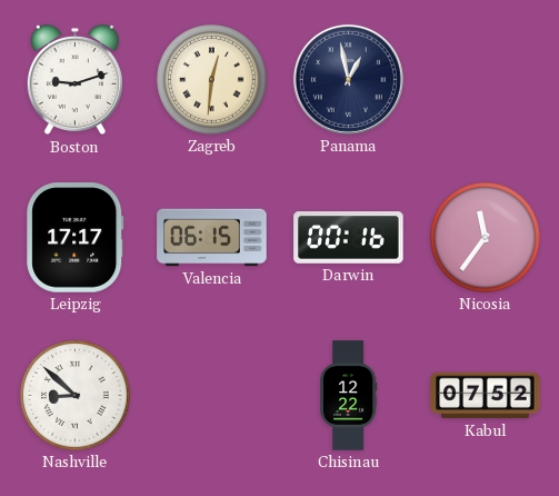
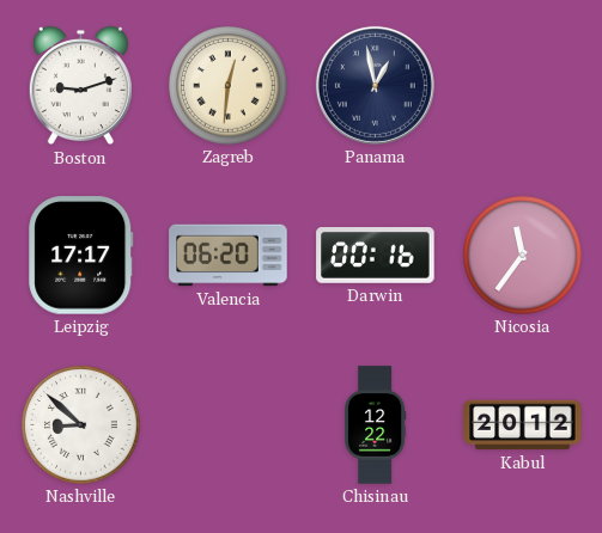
Valencia: 06:15 -> 06:20 (229, 256)
Kabul: 07:52 -> 20:12 (523, 425)
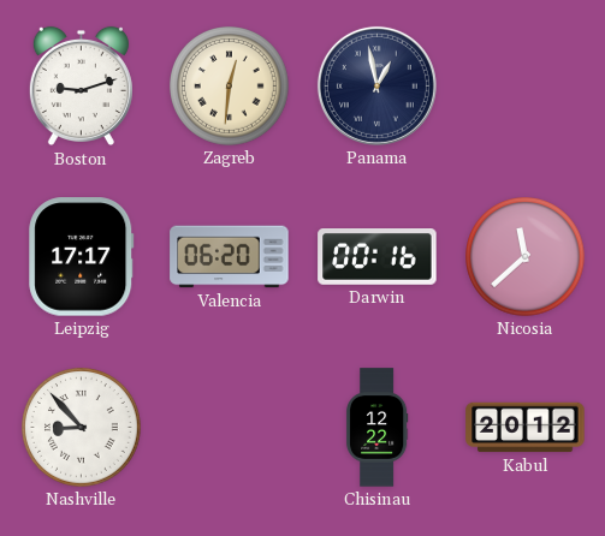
Nicosia: 11:36 -> 11:38 (526, 257)
Nashville: 8:52 -> 8:53 (82, 428)
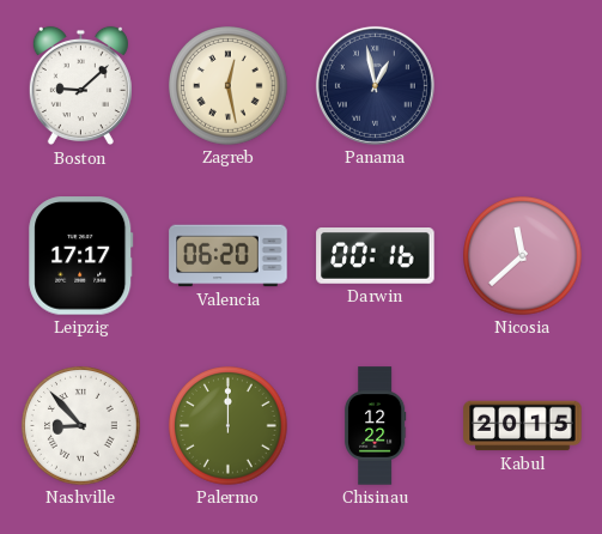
Boston: 9:12 -> 9:08 (80, 86)
Zagreb: 12:31 -> 12:28 (229, 86)
Palermo: none -> 12:00 (229, 426)
Kabul: 20:12 -> 20:15 (523, 426)
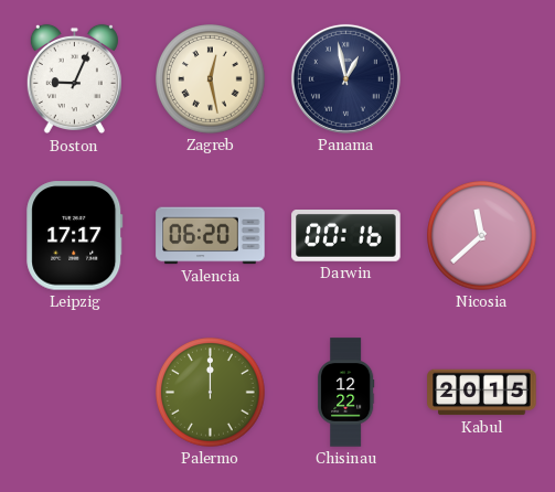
Boston: 9:08 -> 9:04 (74, 79)
Nashville: 8:53 -> none (81, 426)
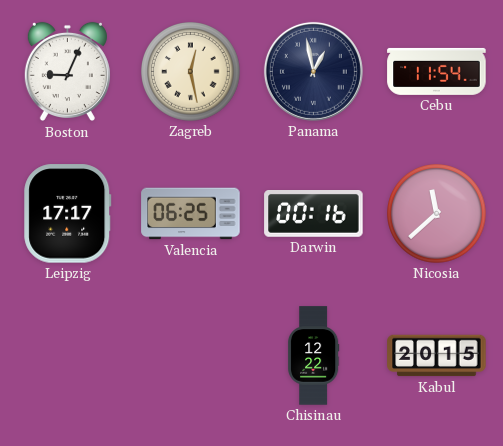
Cebu: none -> 11:54 (437, 71)
Valencia: 06:20 -> 06:25 (191, 214)
Palermo: 12:00 -> none (211, 393)
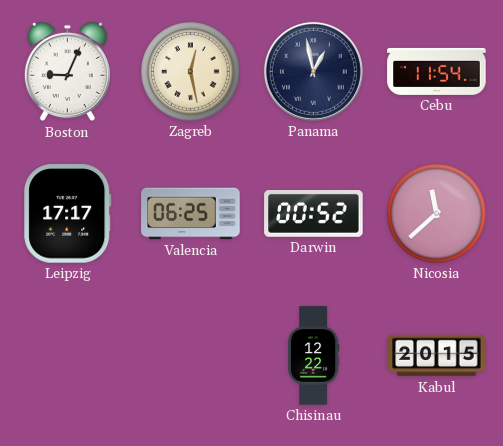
Darwin: 00:16 -> 00:52 (314, 214)
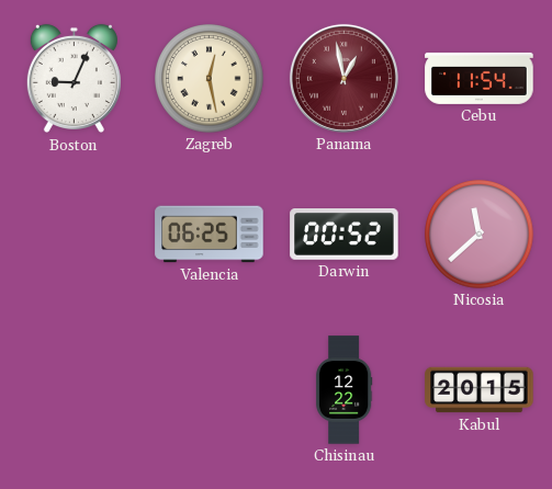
Panama dial: navy -> burgundy (343, 78)
Leipzig: 17:17 -> none (68, 214)
